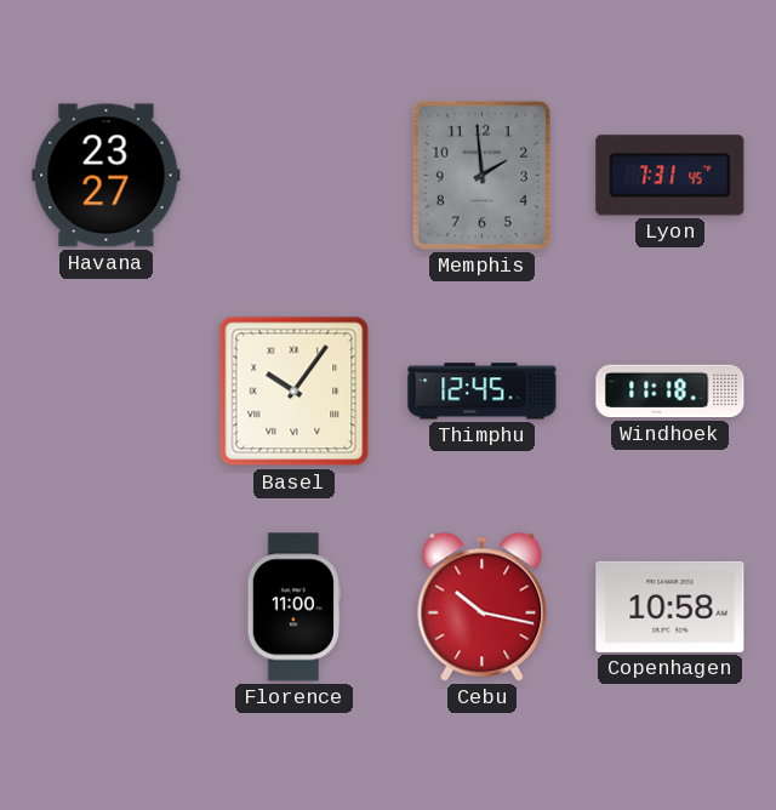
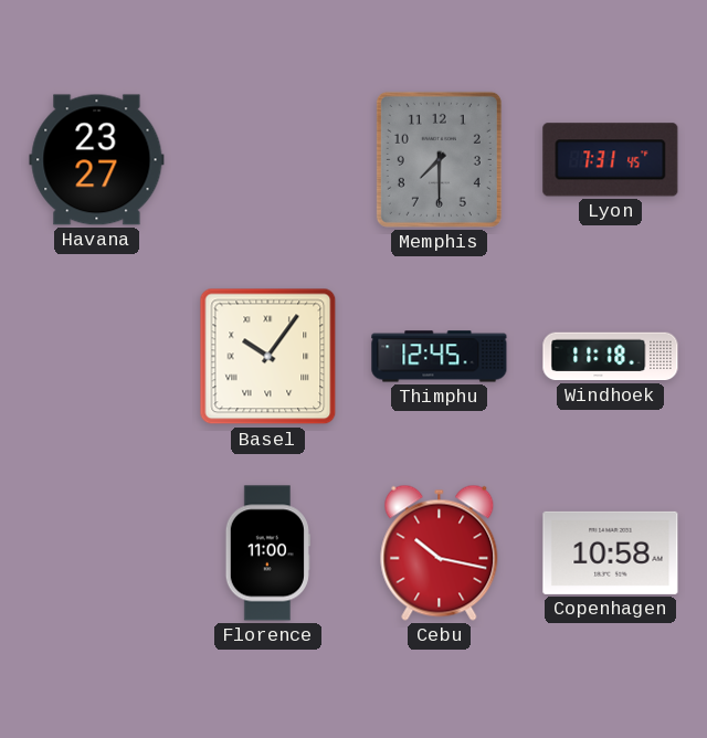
Memphis: 1:59 -> 7:30 (439, 159)
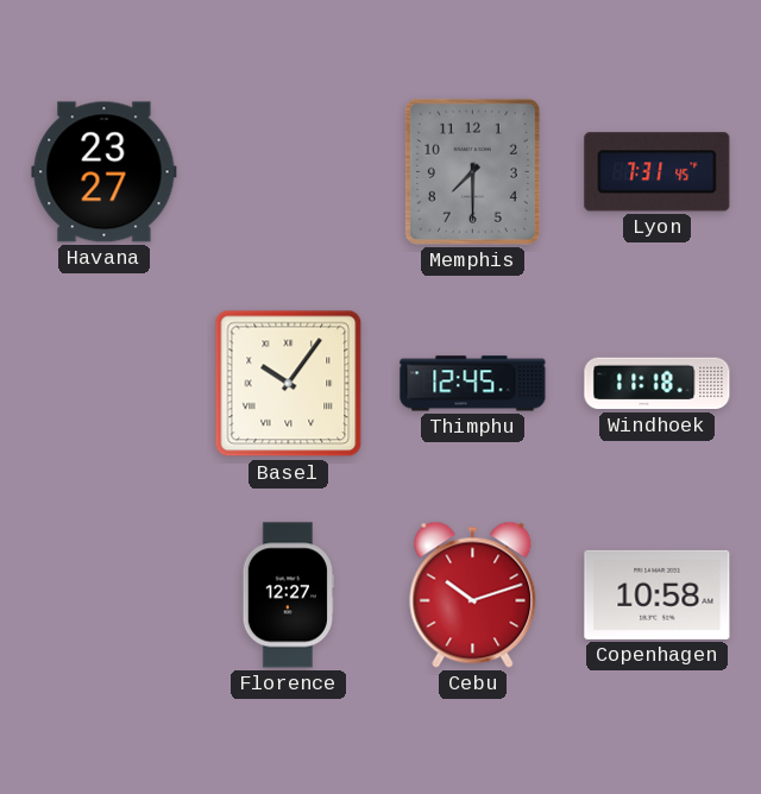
Florence: 11:00 -> 12:27 (288, 595)
Cebu: 10:17 -> 10:12 (473, 594)
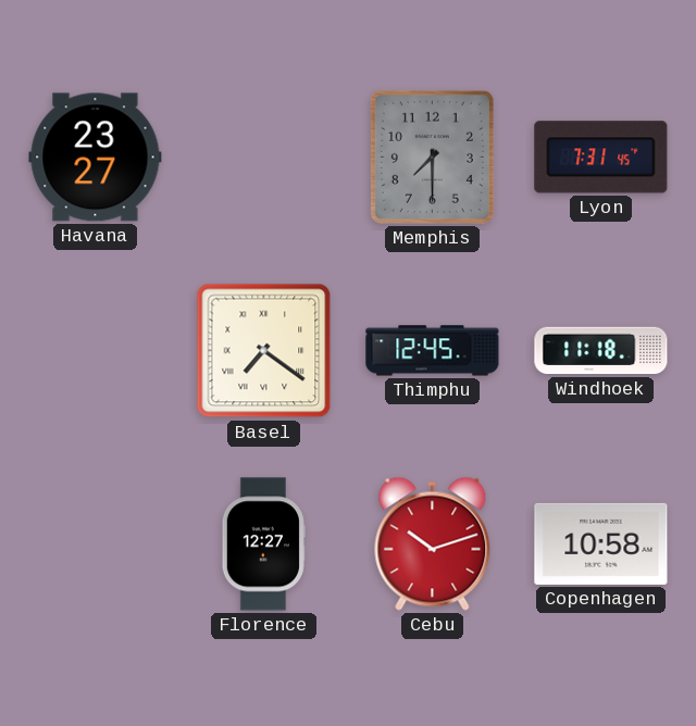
Basel: 10:06 -> 7:21 (264, 351)
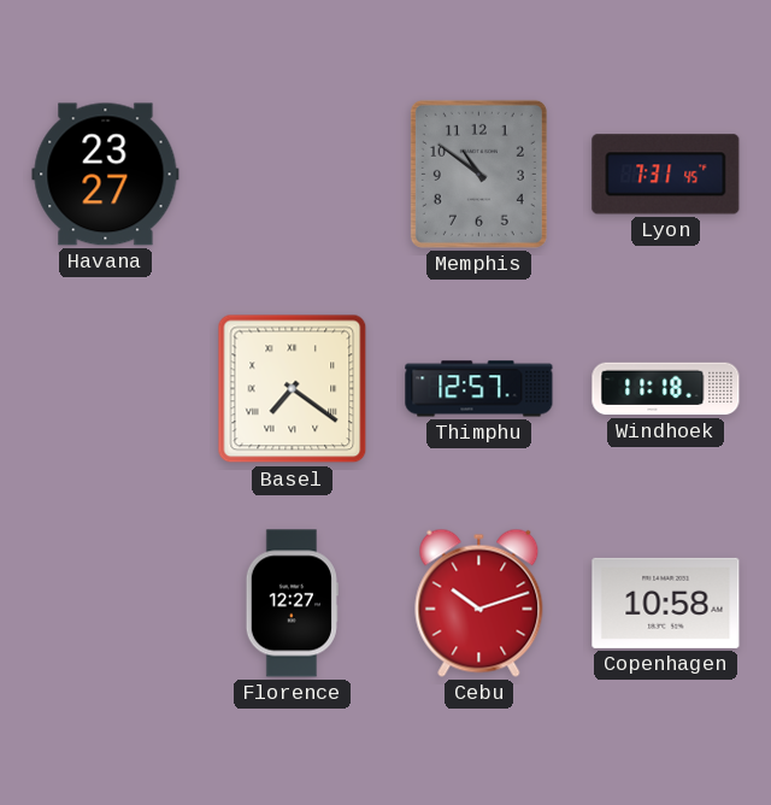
Memphis: 7:30 -> 10:51 (478, 174)
Thimphu: 12:45 -> 12:57 (479, 389)
